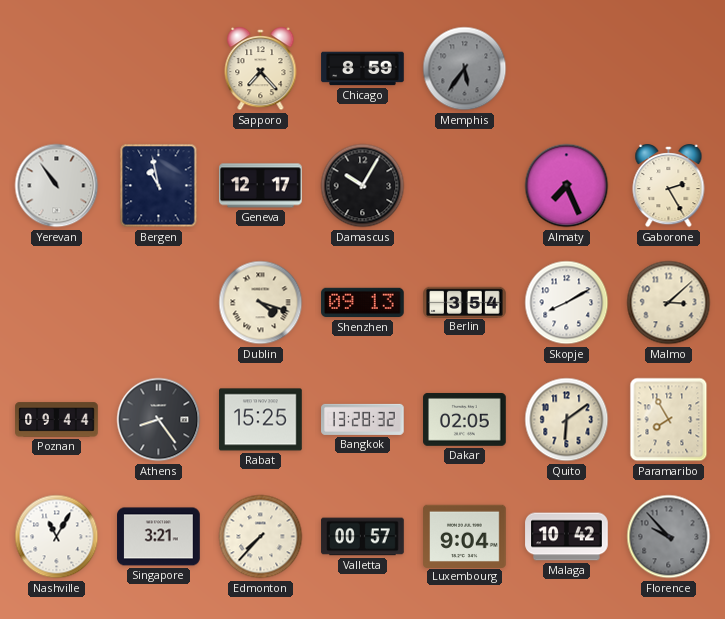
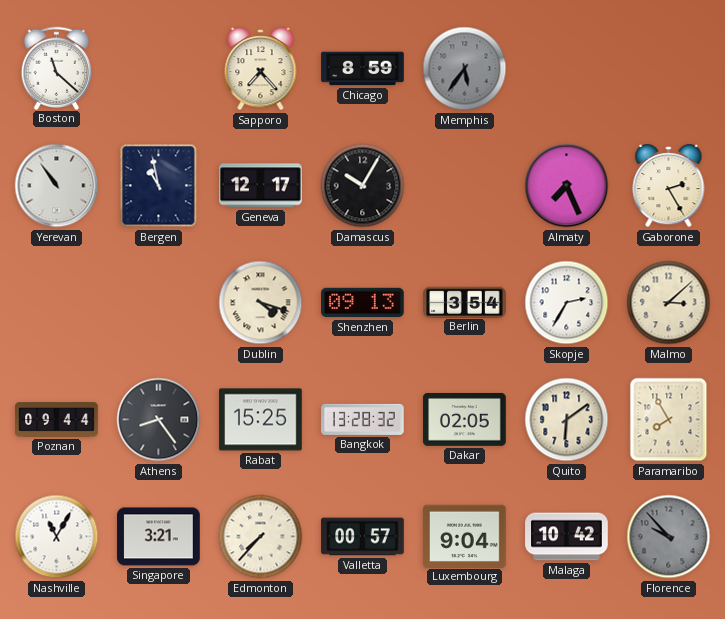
Boston: none -> 11:22 (57, 68)
Skopje: 8:10 -> 2:35 (567, 303)
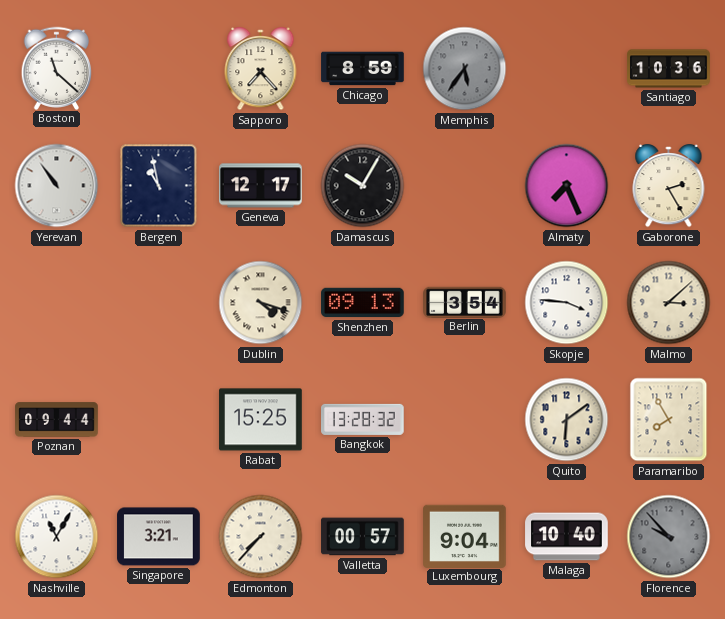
Santiago: none -> 10:36 (669, 69)
Skopje: 2:35 -> 3:46 (567, 303)
Athens: 8:24 -> none (159, 420)
Dakar: 02:05 -> none (465, 419)
Malaga: 10:42 -> 10:40 (567, 537)
